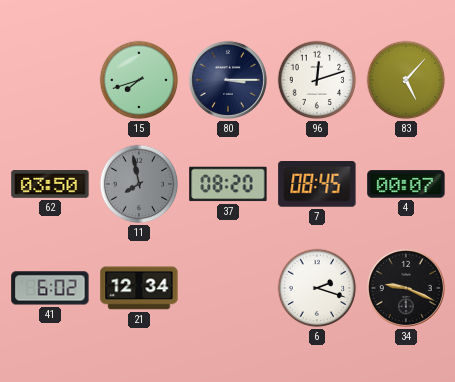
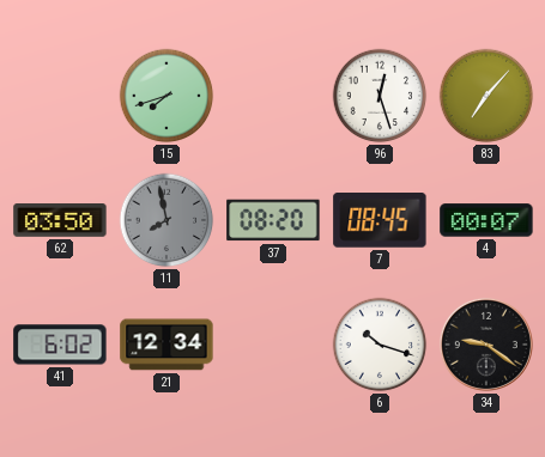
80: 3:15 -> none (228, 80)
96: 12:12 -> 12:27 (380, 96)
83: 5:07 -> 7:07 (486, 96)
6: 2:18 -> 10:18 (380, 345)
34: 9:19 -> 9:21 (486, 345)
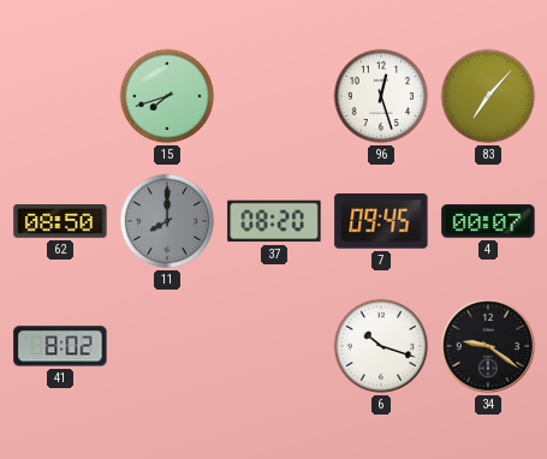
62: 03:50 -> 08:50 (60, 221)
11: 7:58 -> 8:00 (167, 221)
7: 08:45 -> 09:45 (381, 222)
41: 6:02 -> 8:02 (60, 346)
21: 12:34 -> none (166, 345)
